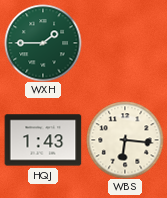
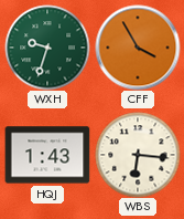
WXH: 1:45 -> 9:33 (47, 48)
CFF: none -> 3:55 (138, 48)
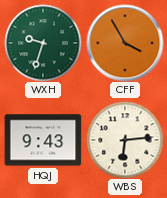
HQJ: 1:43 -> 9:43 (43, 140)
WBS: 6:16 -> 6:14 (125, 140)
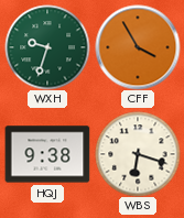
HQJ: 9:43 -> 9:38 (47, 154)
WBS: 6:14 -> 6:18 (138, 154)
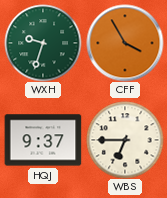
HQJ: 9:38 -> 9:37 (43, 140)
WBS: 6:18 -> 6:45 (125, 140)
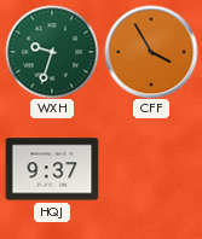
WBS: 6:45 -> none (125, 140)
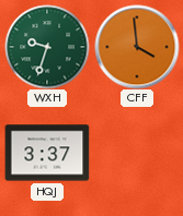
CFF: 3:55 -> 3:59 (137, 47)
HQJ: 9:37 -> 3:37 (47, 153)
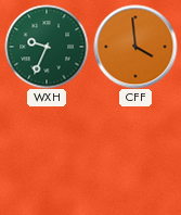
WXH: 9:33 -> 9:34 (47, 47)
HQJ: 3:37 -> none (47, 153)
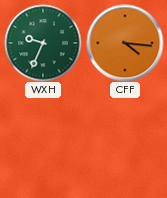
CFF: 3:59 -> 4:16 (125, 43)
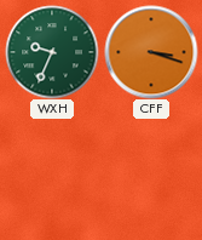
CFF: 4:16 -> 3:18 (151, 52)
